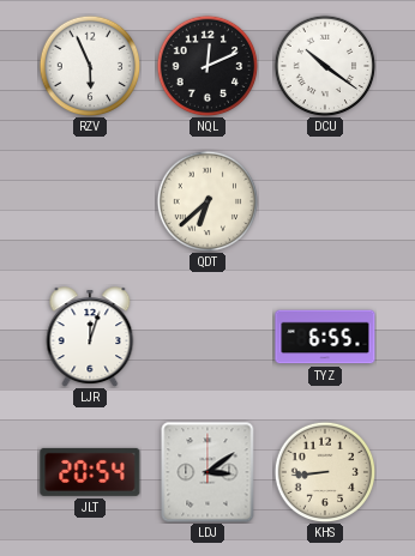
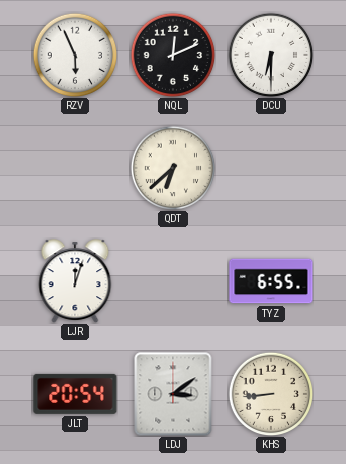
DCU: 10:21 -> 6:30 (271, 55)
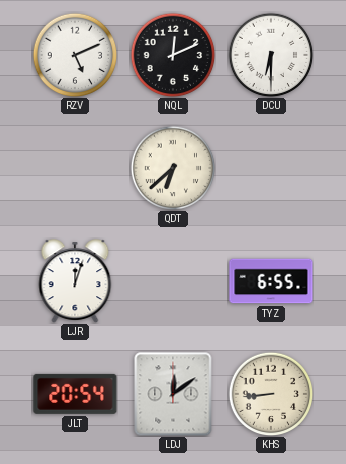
RZV: 5:56 -> 5:11 (75, 55)
LDJ: 3:09 -> 12:09 (173, 394)
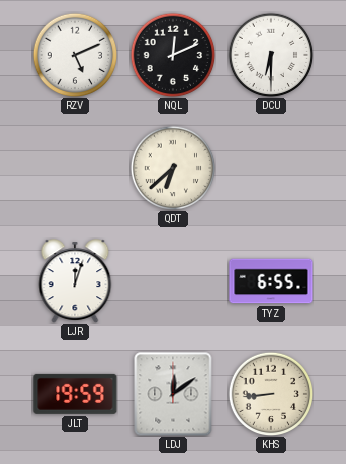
JLT: 20:54 -> 19:59 (75, 394)
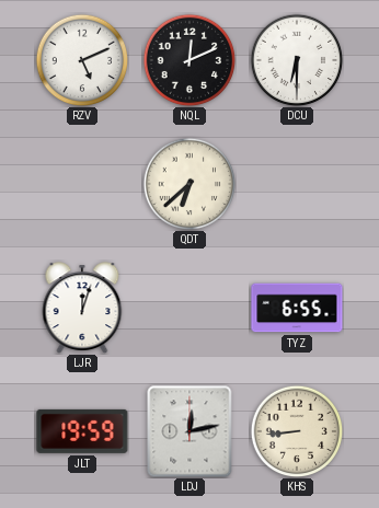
LDJ: 12:09 -> 12:13 (190, 431)
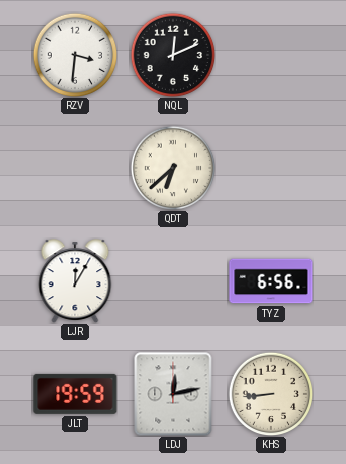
RZV: 5:11 -> 3:31 (75, 55)
DCU: 6:30 -> none (297, 60)
LJR: 12:03 -> 12:05 (75, 281)
TYZ: 6:55 -> 6:56 (271, 281)
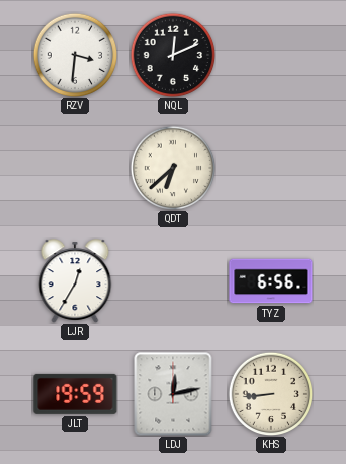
LJR: 12:05 -> 12:35 (75, 281)
